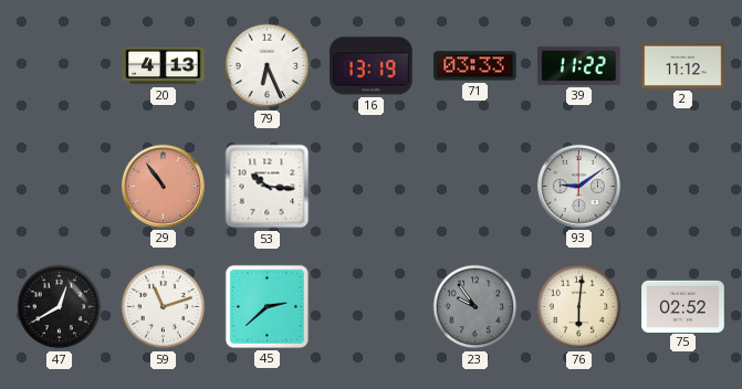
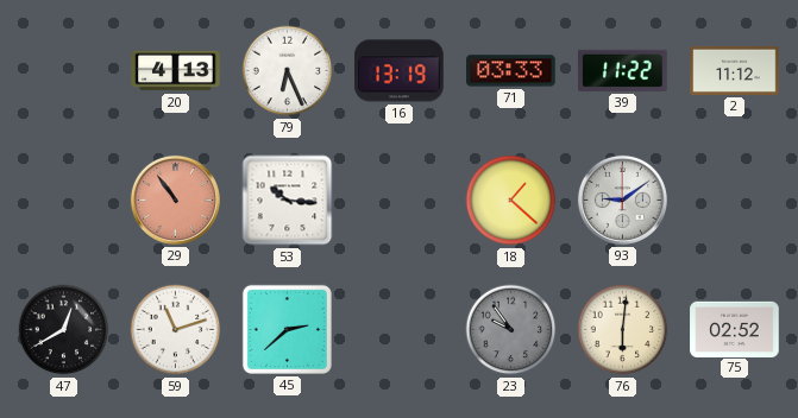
18: none -> 1:22 (511, 201)
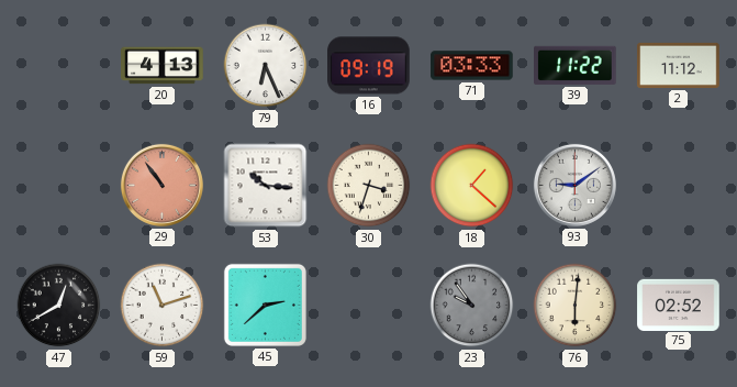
16: 13:19 -> 09:19 (369, 66)
30: none -> 3:33 (369, 186)
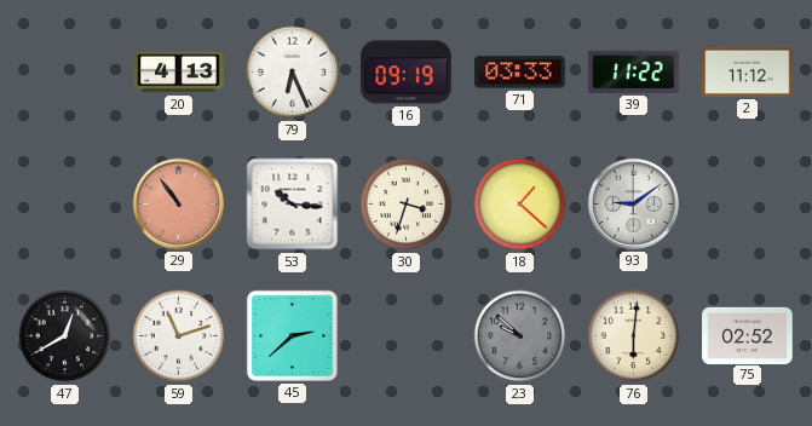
23: 9:54 -> 9:52 (520, 336)
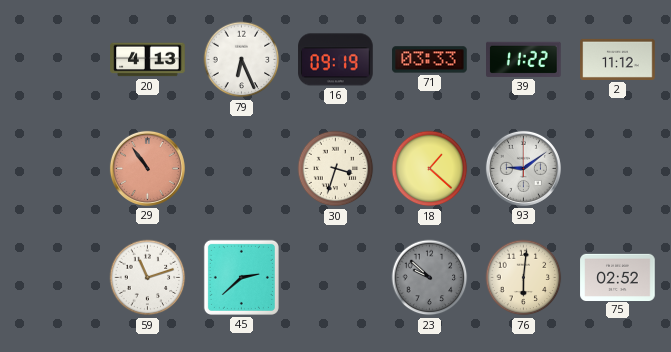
53: 10:16 -> none (293, 205)
47: 12:40 -> none (65, 336)
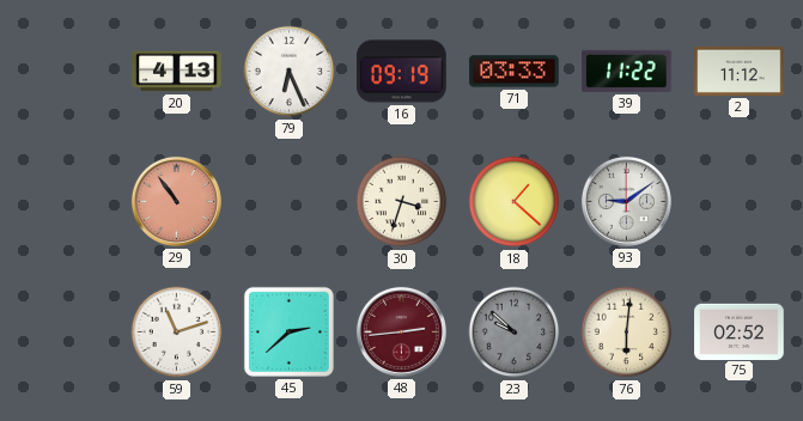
48: none -> 2:44 (401, 331)
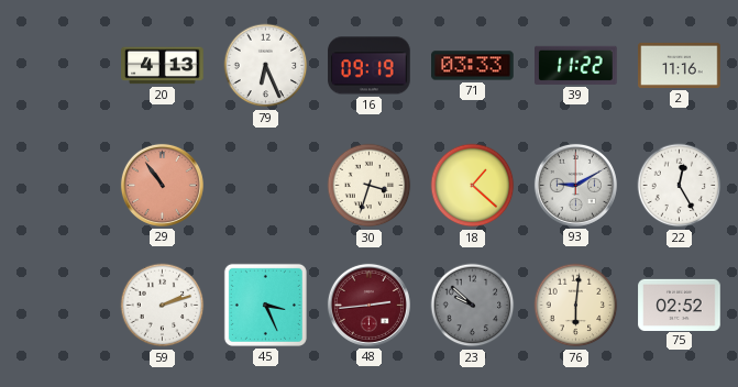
2: 11:12 -> 11:16 (680, 65)
93: 9:09 -> 9:10 (575, 185)
22: none -> 12:25 (680, 186)
59: 11:12 -> 2:12 (163, 306)
45: 2:38 -> 3:26 (265, 305)
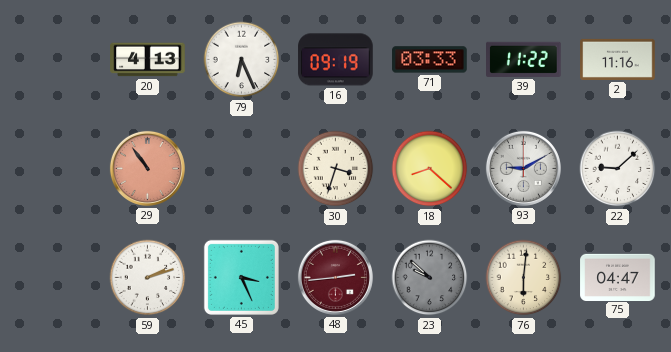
18: 1:22 -> 8:22 (430, 169)
22: 12:25 -> 9:08 (618, 169)
75: 02:52 -> 04:47 (618, 277)
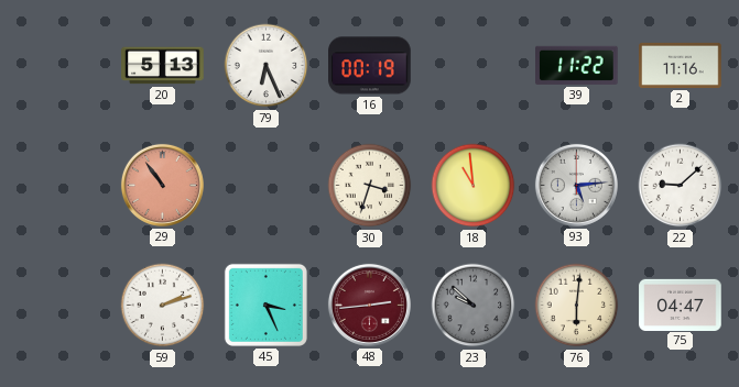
20: 4:13 -> 5:13 (163, 66)
16: 09:19 -> 00:19 (370, 66)
71: 03:33 -> none (430, 60)
18: 8:22 -> 10:59 (474, 186)
93: 9:10 -> 5:14 (576, 185)
